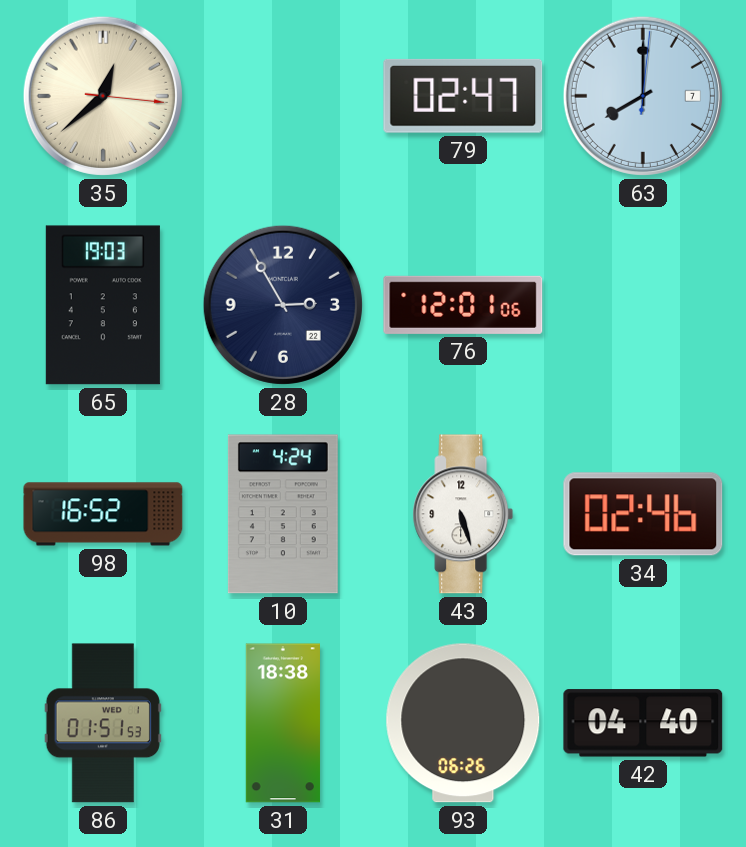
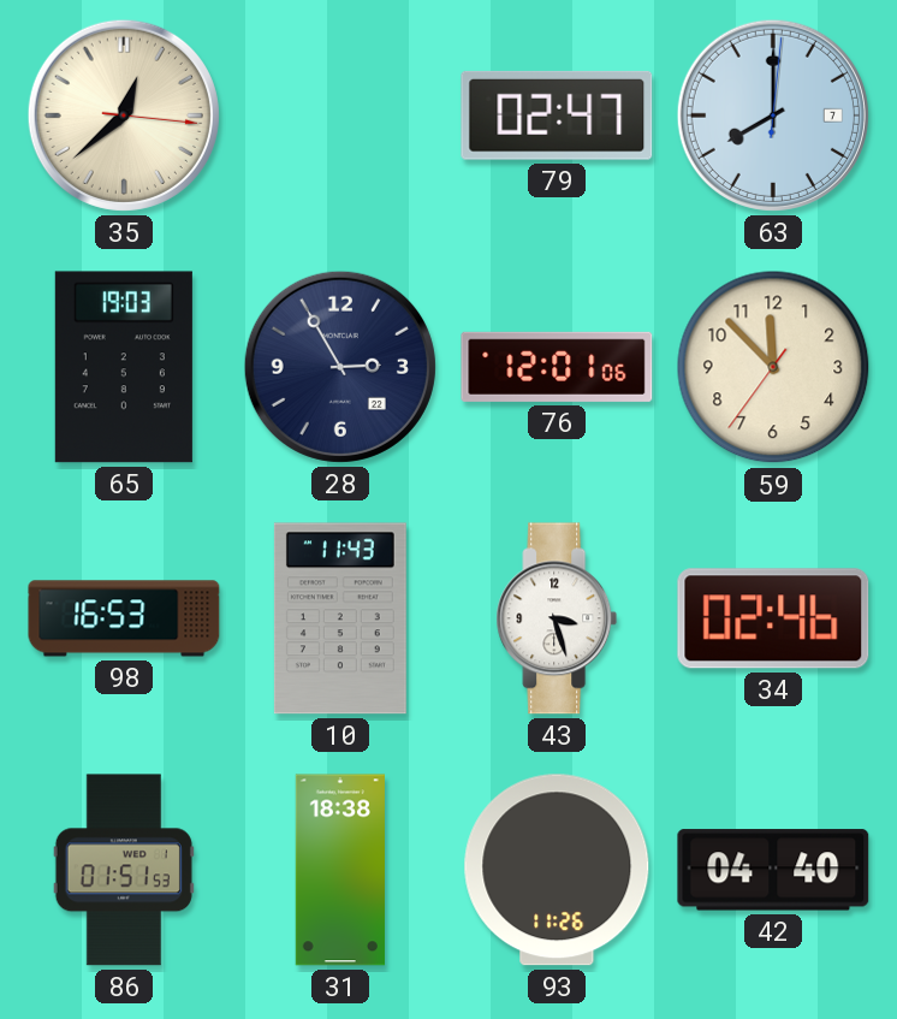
59: none -> 11:52 (773, 367)
98: 16:52 -> 16:53 (124, 618)
10: 4:24 -> 11:43 (340, 618)
43: 5:27 -> 3:27 (557, 618)
93: 06:26 -> 11:26 (557, 870)
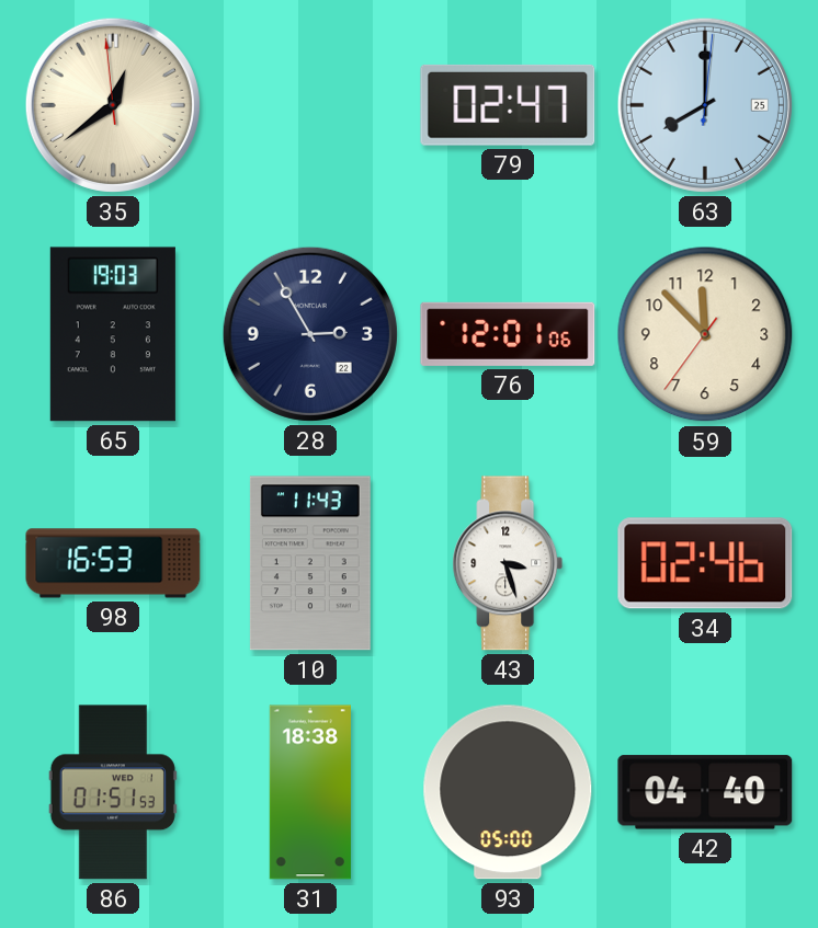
35: 12:38:16 -> 12:38:59 (113, 105)
63 date: 7 -> 25 (705, 105)
93: 11:26 -> 05:00 (508, 792)
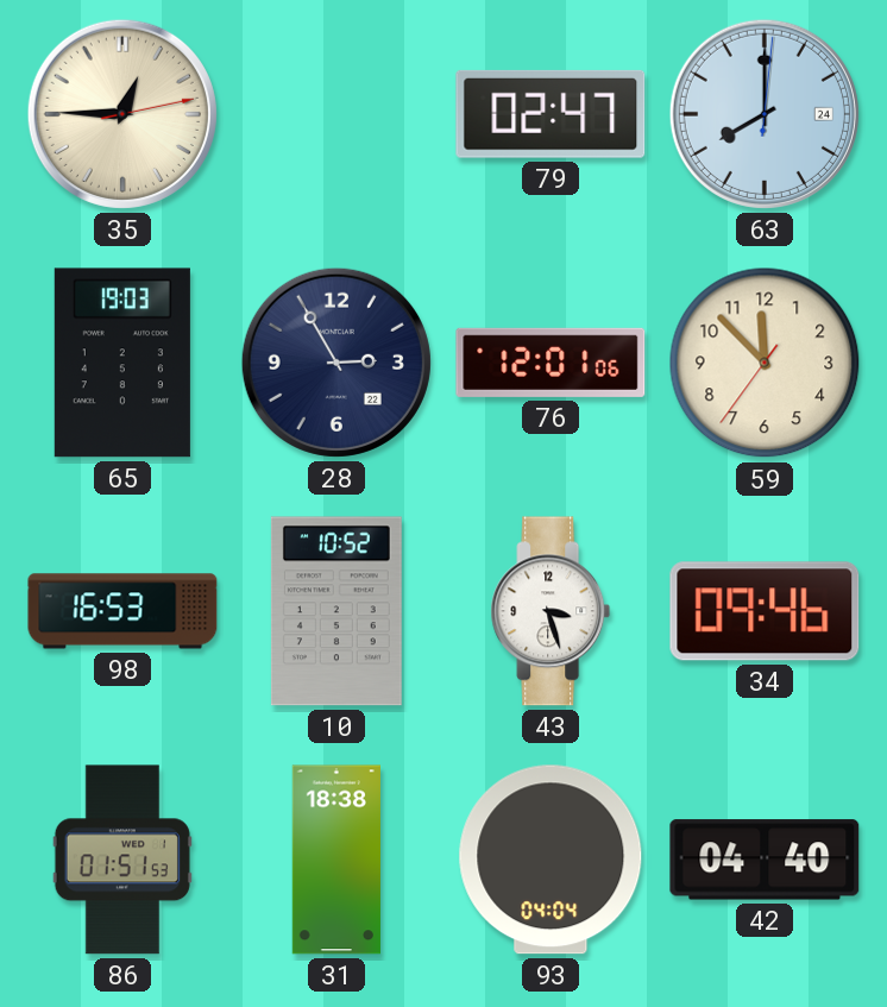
35: 12:38 -> 12:45 (122, 114)
63 date: 25 -> 24 (765, 114)
10: 11:43 -> 10:52 (336, 611)
34: 02:46 -> 09:46 (765, 611)
93: 05:00 -> 04:04 (551, 860)
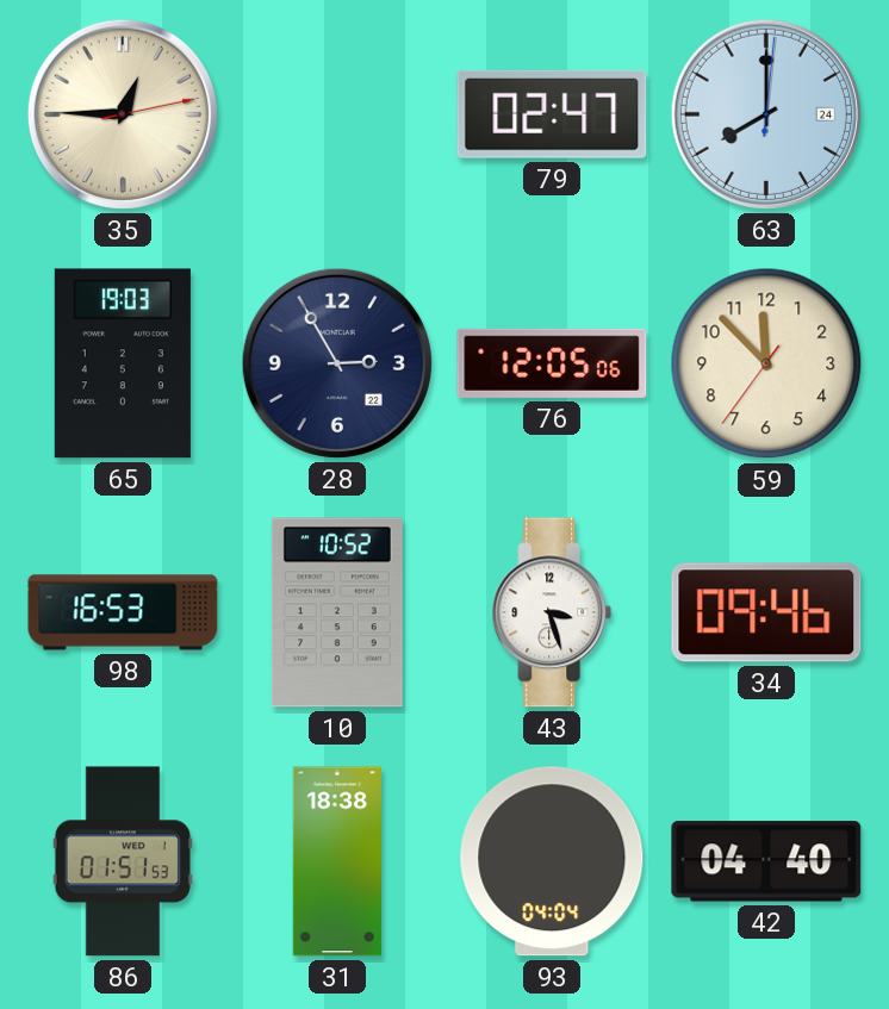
76: 12:01 -> 12:05 (552, 363)
